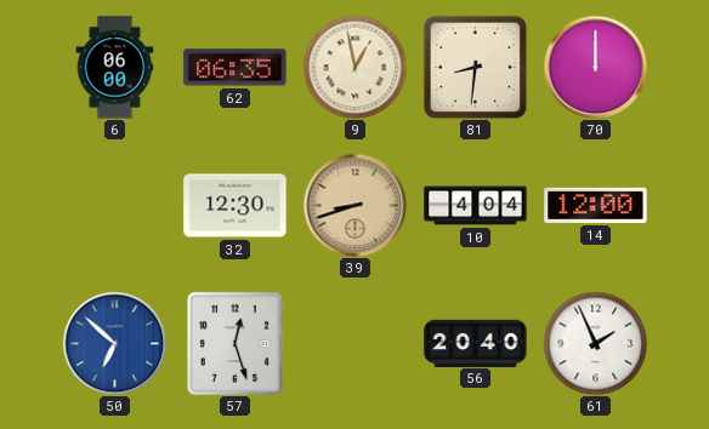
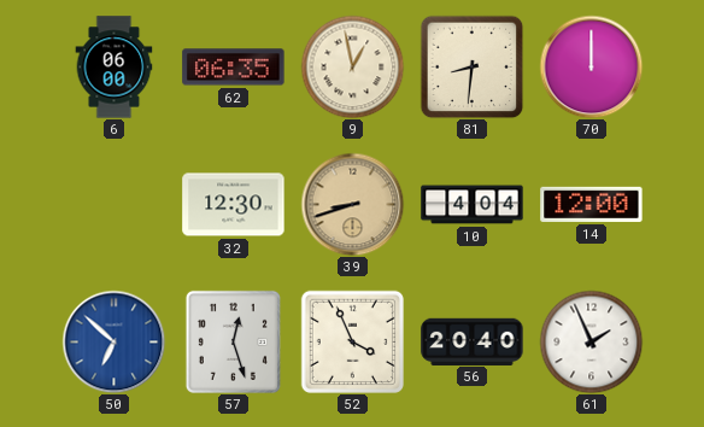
52: none -> 3:56 (352, 341)
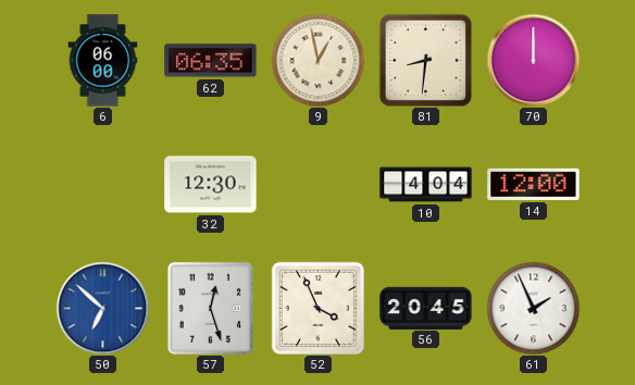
39: 8:42 -> none (352, 204)
56: 20:40 -> 20:45 (426, 308)
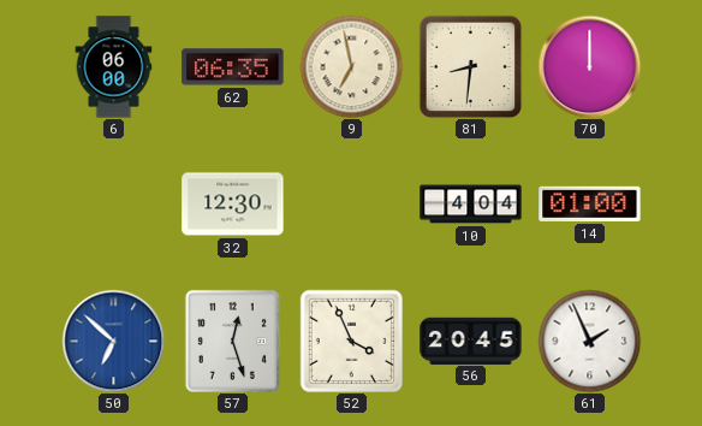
9: 12:58 -> 6:58 (351, 66)
14: 12:00 -> 01:00 (590, 203)
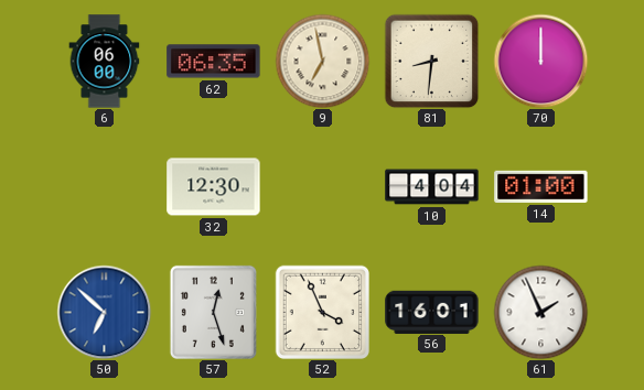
56: 20:45 -> 16:01 (432, 312)
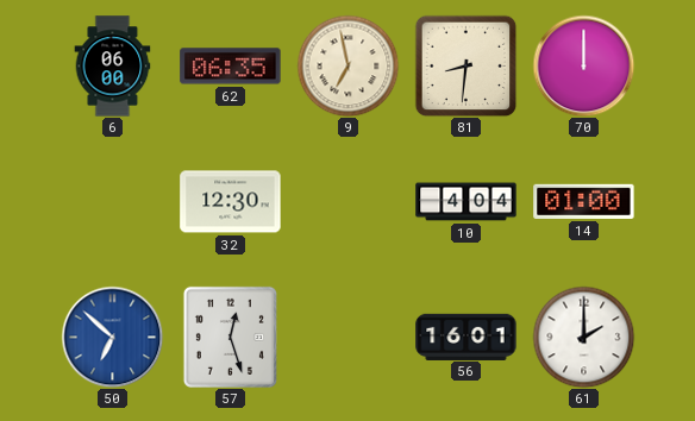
52: 3:56 -> none (322, 312)
61: 1:56 -> 2:00 (583, 337)
